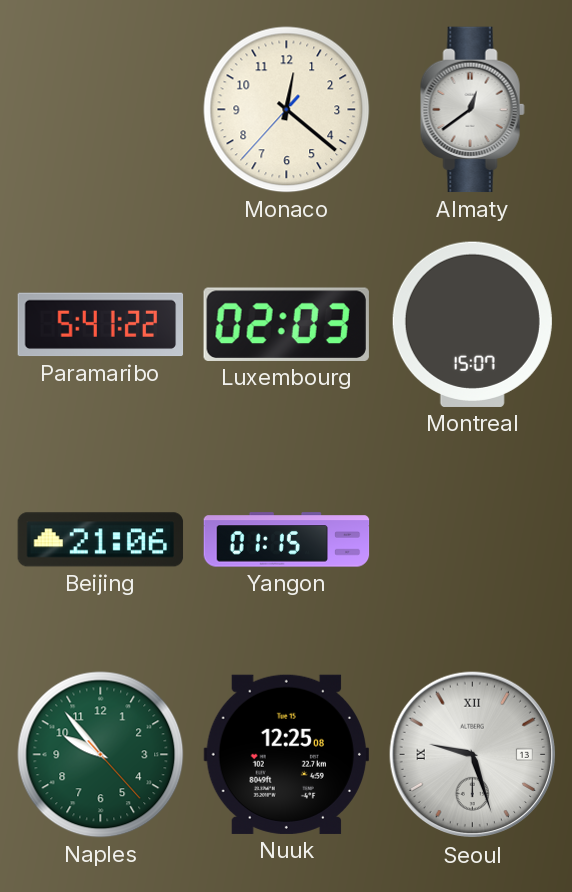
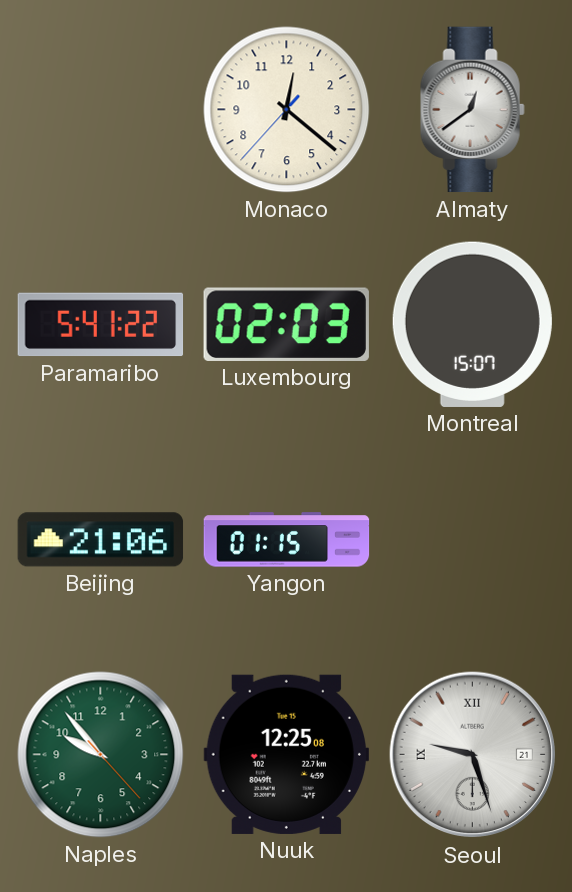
Seoul date: 13 -> 21 (473, 755)
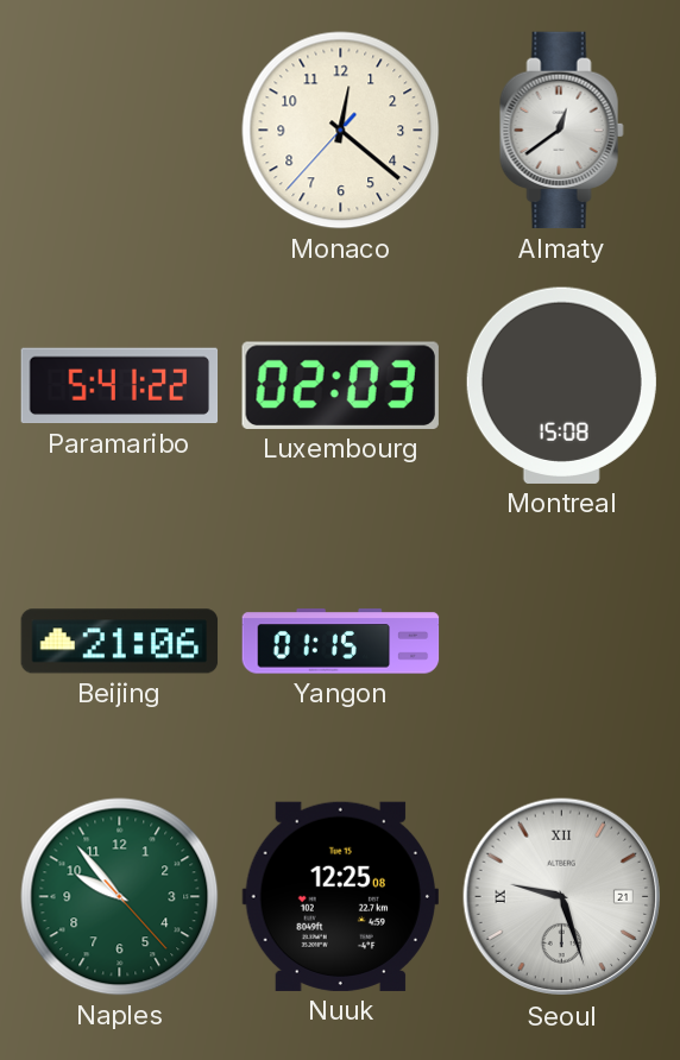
Montreal: 15:07 -> 15:08 (561, 385)
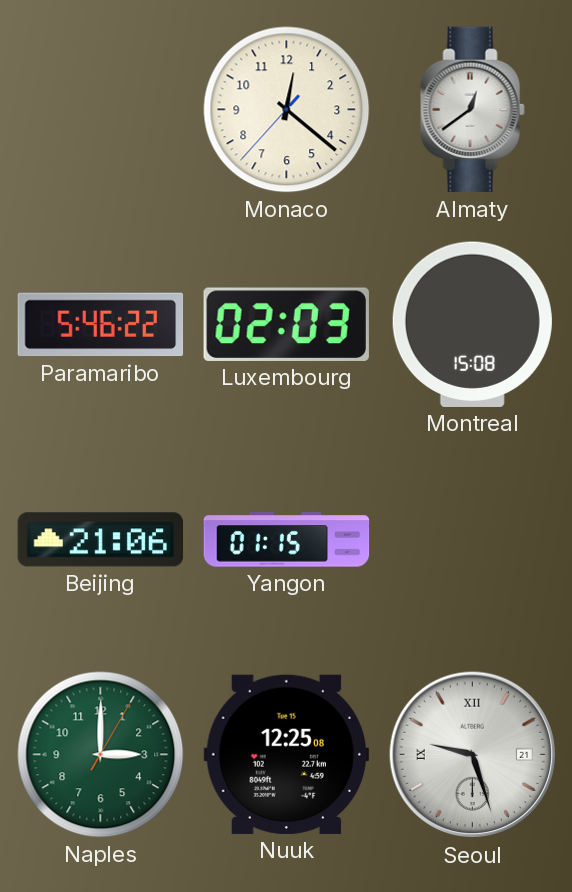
Paramaribo: 5:41 -> 5:46 (101, 325)
Naples: 9:53 -> 3:00 (101, 755)
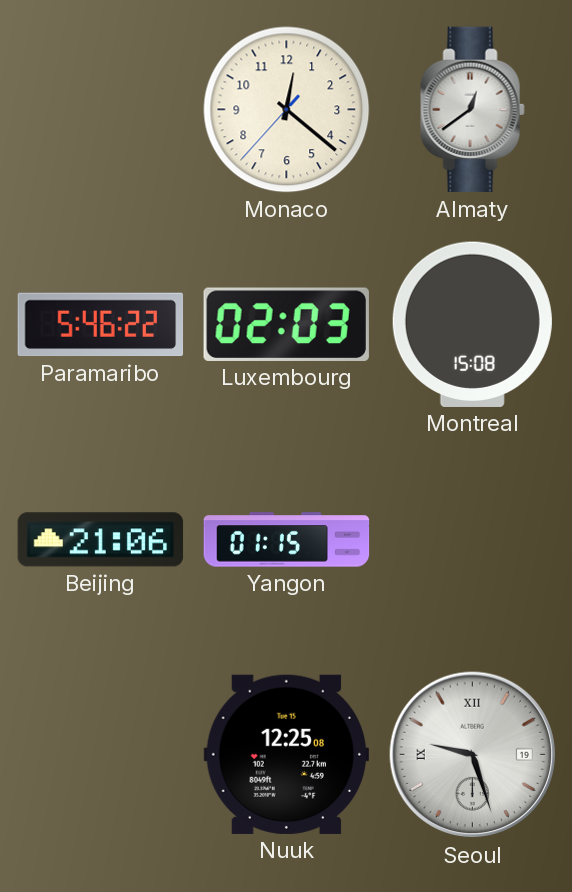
Naples: 3:00 -> none (101, 755)
Seoul date: 21 -> 19 (473, 755)
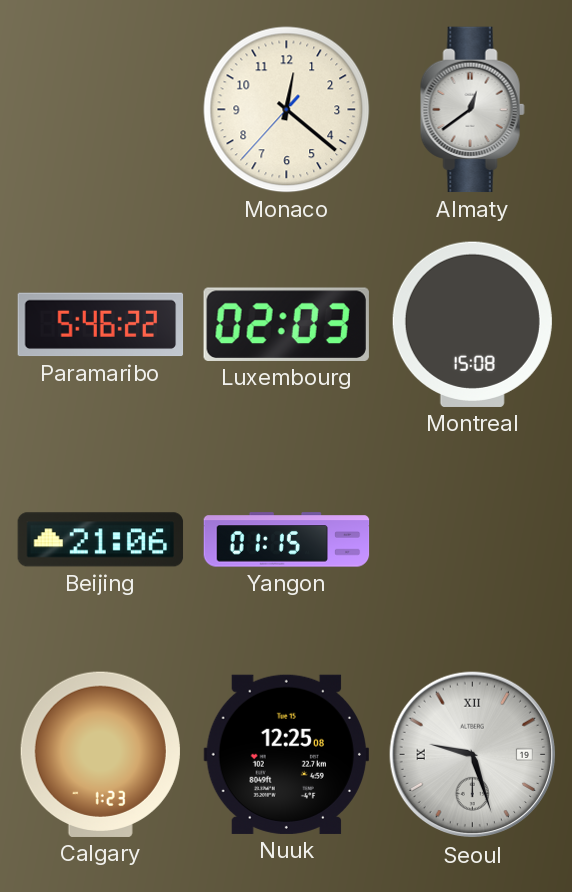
Calgary: none -> 1:23 (100, 754)
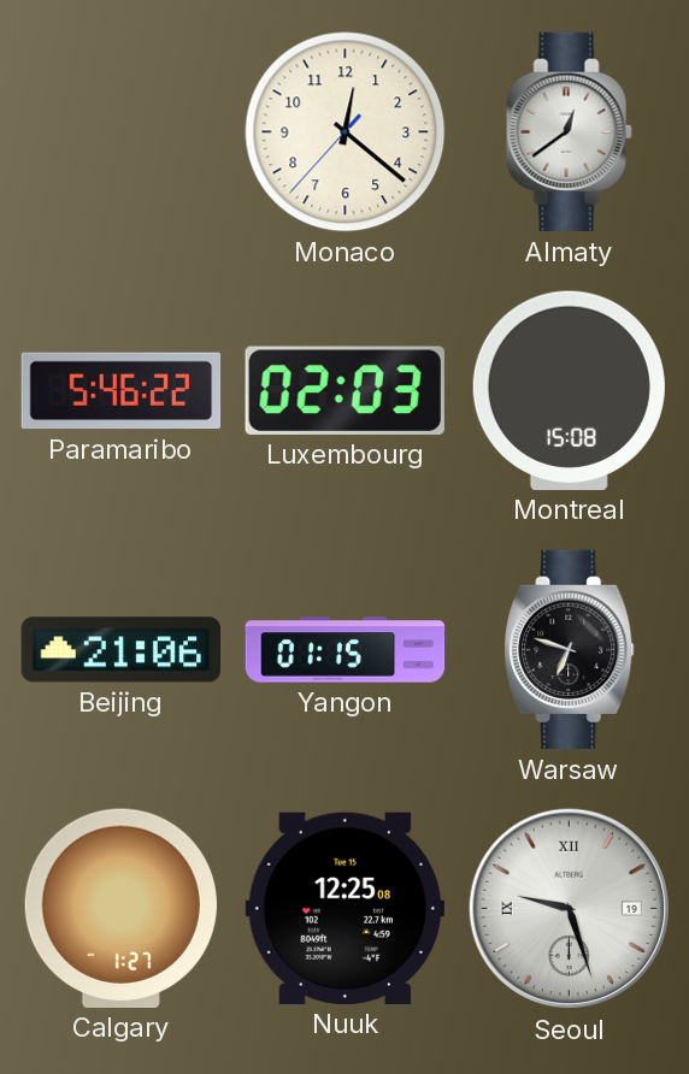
Warsaw: none -> 6:48 (570, 650)
Calgary: 1:23 -> 1:27 (120, 908)
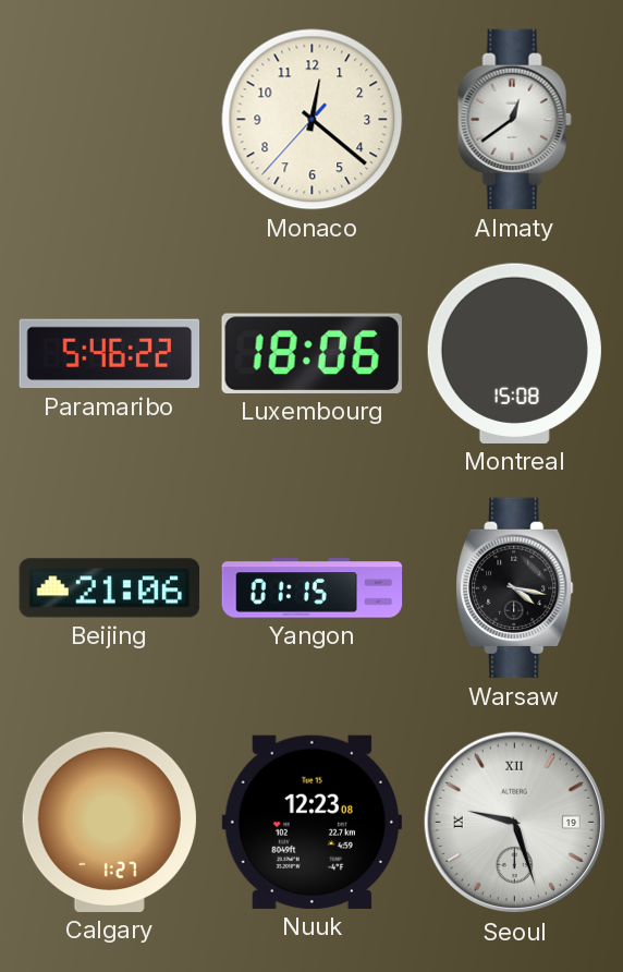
Luxembourg: 02:03 -> 18:06 (311, 353)
Warsaw: 6:48 -> 4:17 (515, 588)
Nuuk: 12:25 -> 12:23 (311, 822)
